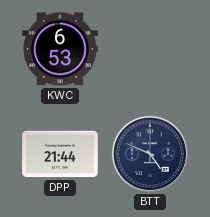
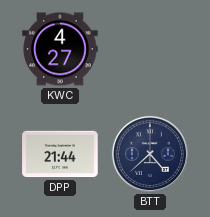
KWC: 6:53 -> 4:27 (60, 49)
BTT: 4:49 -> 4:38 (150, 154)
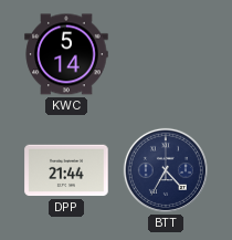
KWC: 4:27 -> 5:14 (66, 54)
BTT: 4:38 -> 4:35 (166, 170)
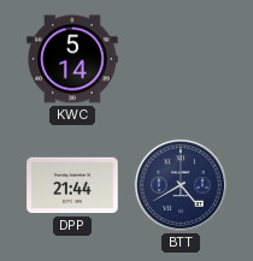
BTT: 4:35 -> 4:40 (181, 185)
